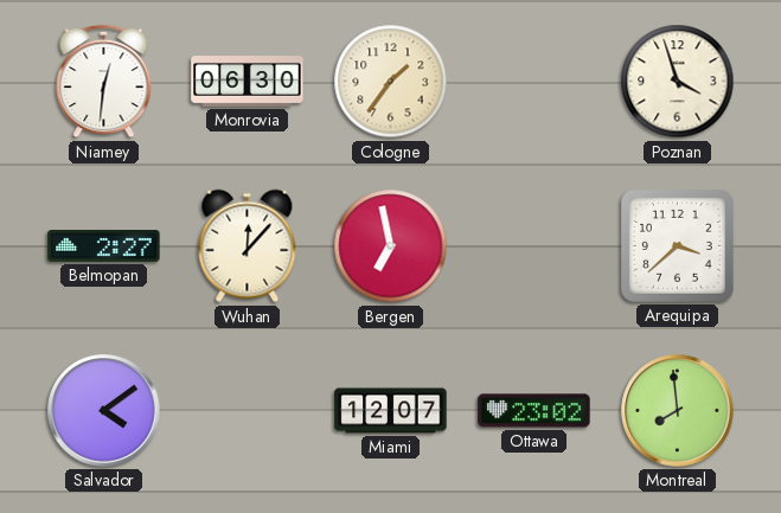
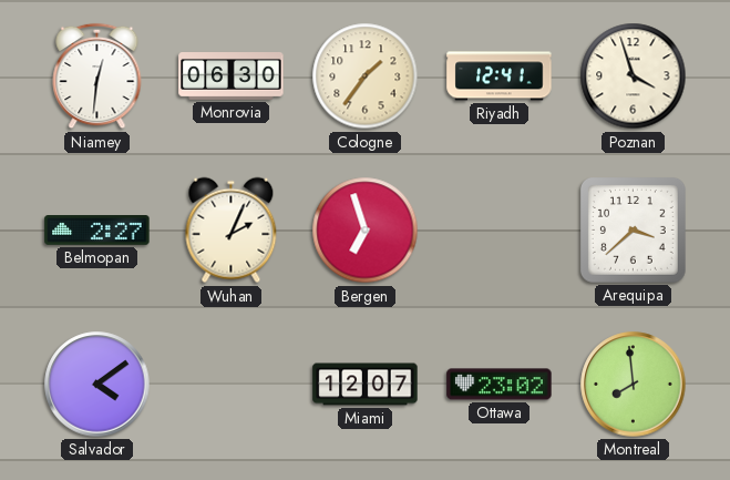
Riyadh: none -> 12:41 (500, 76)
Wuhan: 12:07 -> 2:04 (232, 231)
Bergen: 6:58 -> 6:57 (366, 231)
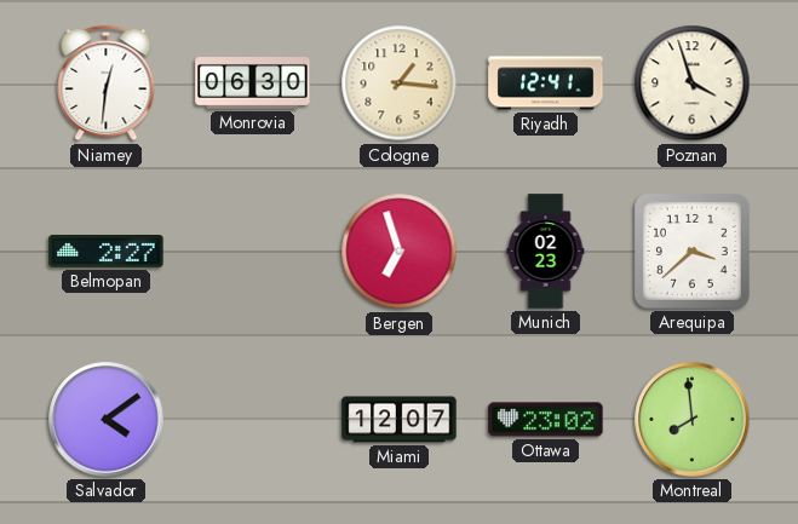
Cologne: 1:36 -> 1:16 (400, 84)
Wuhan: 2:04 -> none (232, 231)
Munich: none -> 02:23 (546, 252)
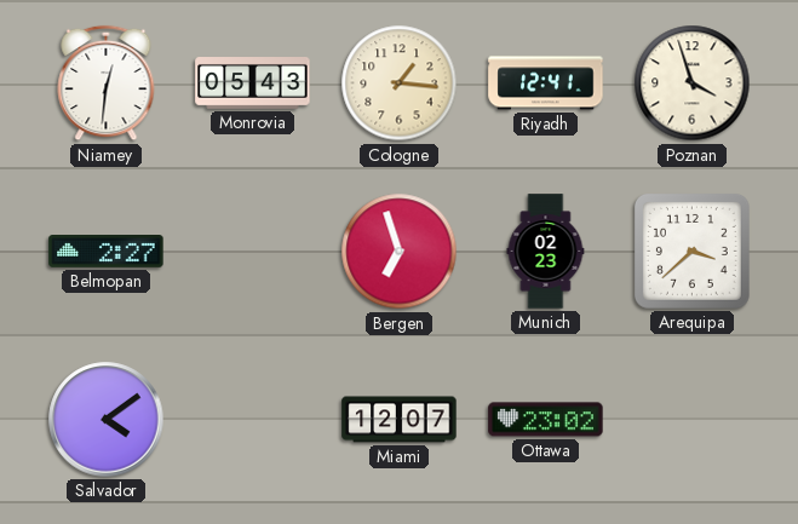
Monrovia: 06:30 -> 05:43 (253, 84)
Montreal: 7:59 -> none (693, 420)
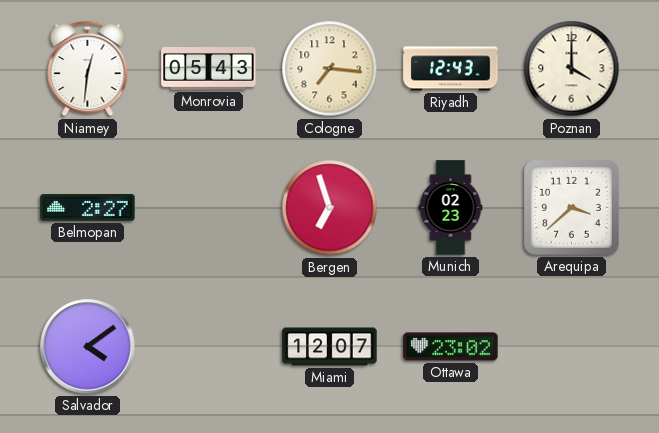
Cologne: 1:16 -> 7:16 (330, 69)
Riyadh: 12:41 -> 12:43 (451, 69)
Poznan: 3:57 -> 4:00 (572, 69)
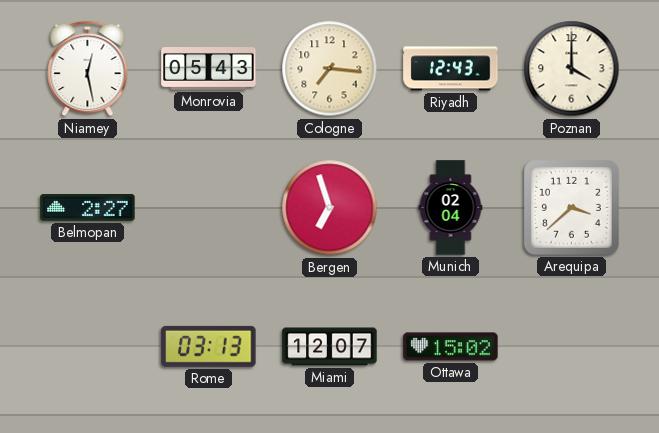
Niamey: 12:31 -> 12:28 (88, 69)
Munich: 02:23 -> 02:04 (451, 208)
Salvador: 4:09 -> none (88, 347)
Rome: none -> 03:13 (209, 346)
Ottawa: 23:02 -> 15:02 (451, 347)
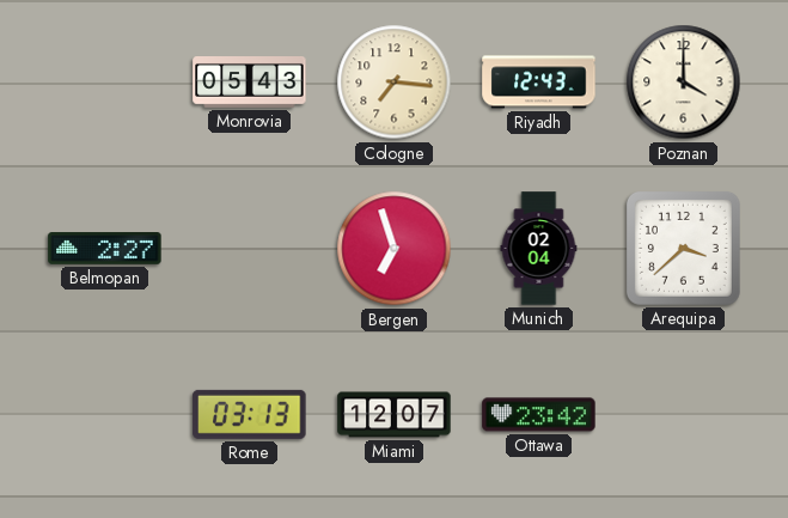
Niamey: 12:28 -> none (88, 69)
Ottawa: 15:02 -> 23:42 (539, 415)
